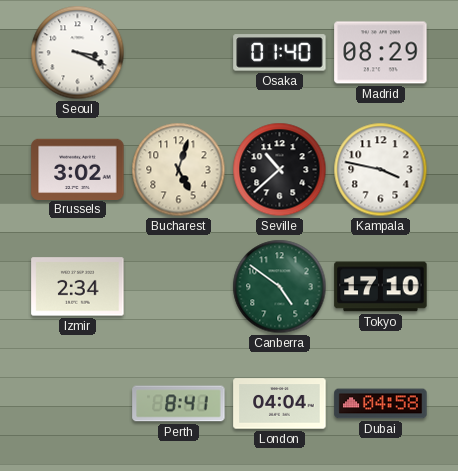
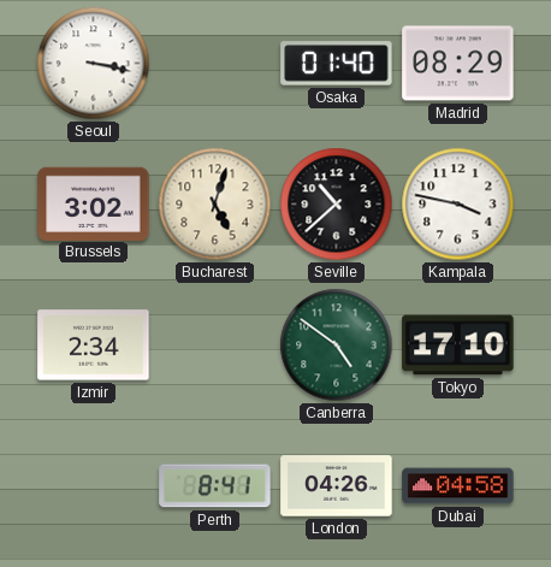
Seoul: 3:19 -> 3:17 (94, 64)
London: 04:04 -> 04:26 (337, 486)
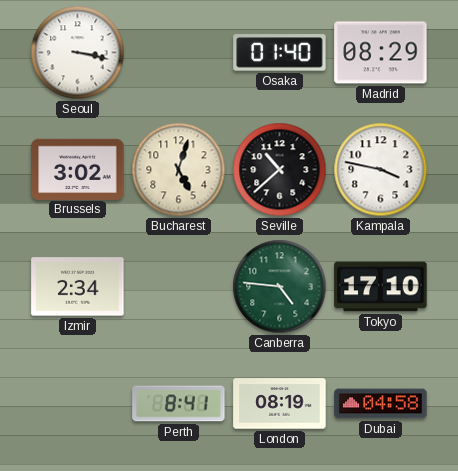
Canberra: 4:51 -> 4:46 (280, 287)
London: 04:26 -> 08:19 (280, 404)
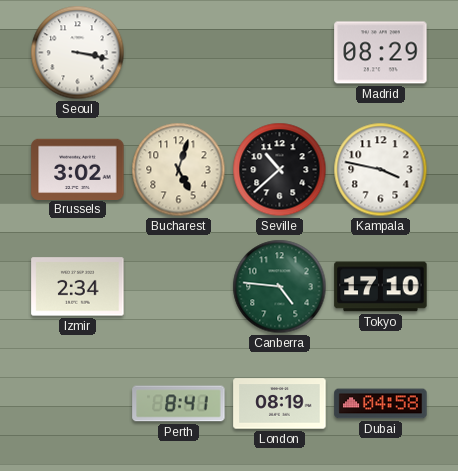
Osaka: 01:40 -> none (280, 53)
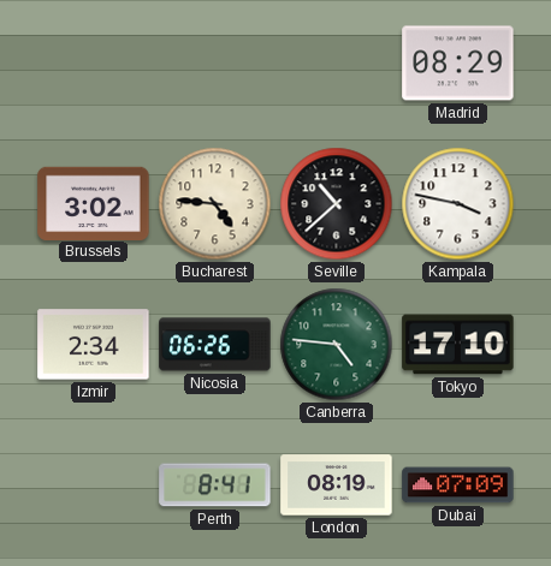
Seoul: 3:17 -> none (78, 53)
Bucharest: 5:03 -> 4:46 (215, 204)
Nicosia: none -> 06:26 (215, 345)
Dubai: 04:58 -> 07:09 (458, 485)
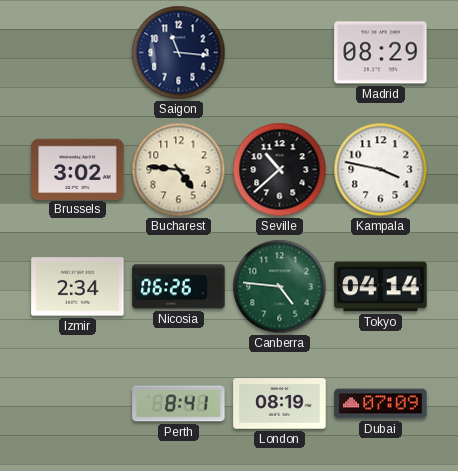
Saigon: none -> 11:16 (179, 53)
Tokyo: 17:10 -> 04:14 (381, 287)
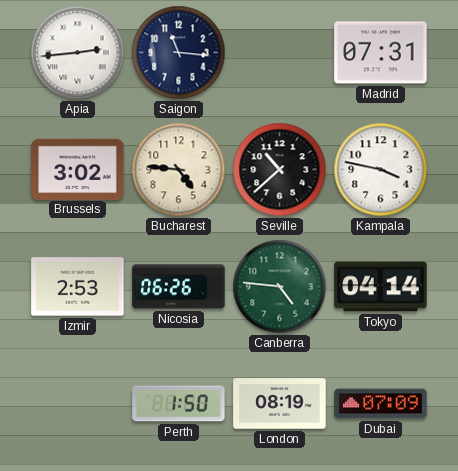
Apia: none -> 2:44 (78, 53)
Madrid: 08:29 -> 07:31 (381, 53)
Izmir: 2:34 -> 2:53 (78, 287)
Perth: 8:41 -> 1:50 (179, 404)
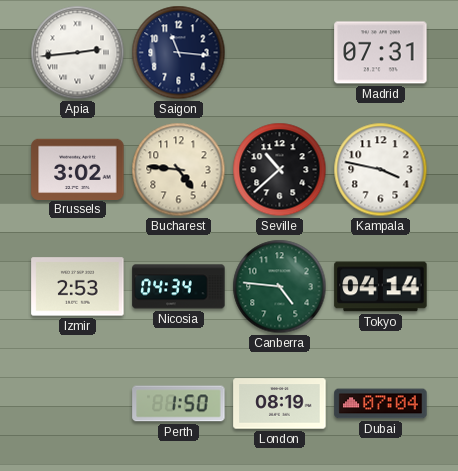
Nicosia: 06:26 -> 04:34 (179, 287)
Dubai: 07:09 -> 07:04 (381, 404)
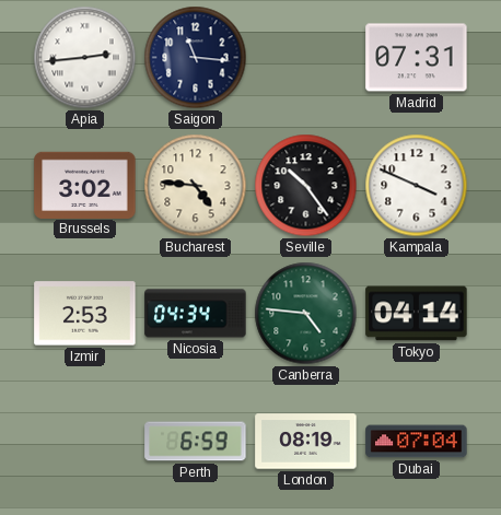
Seville: 10:38 -> 10:24 (306, 186)
Kampala: 3:47 -> 3:49 (417, 186)
Perth: 1:50 -> 6:59 (196, 442)
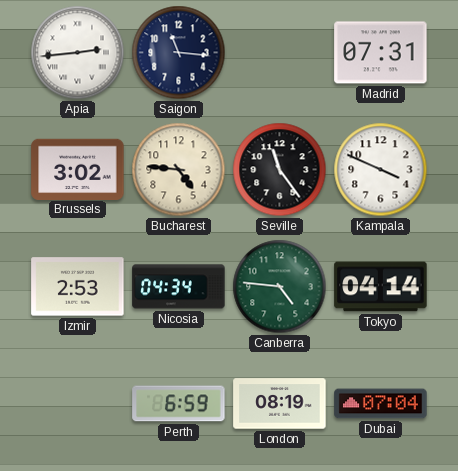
Seville: 10:24 -> 11:24 (280, 170)
